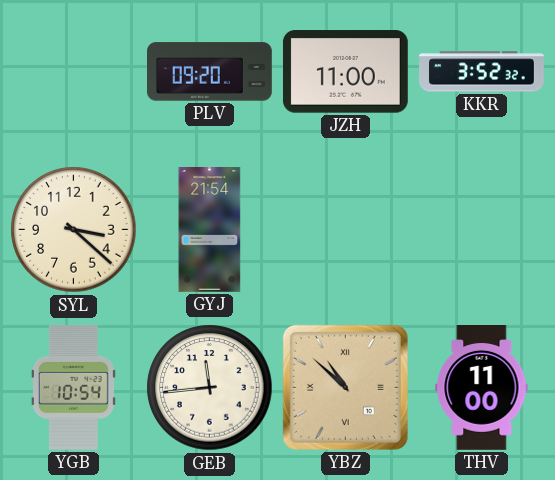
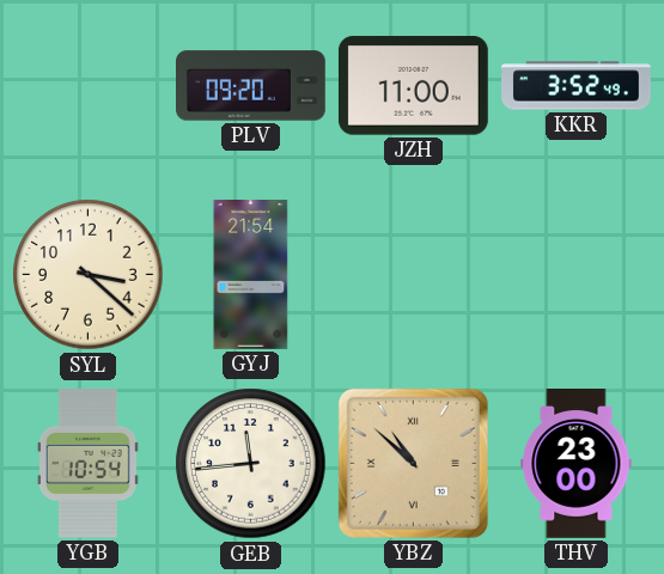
KKR: 3:52:32 -> 3:52:49 (577, 86)
THV: 11:00 -> 23:00 (577, 464)
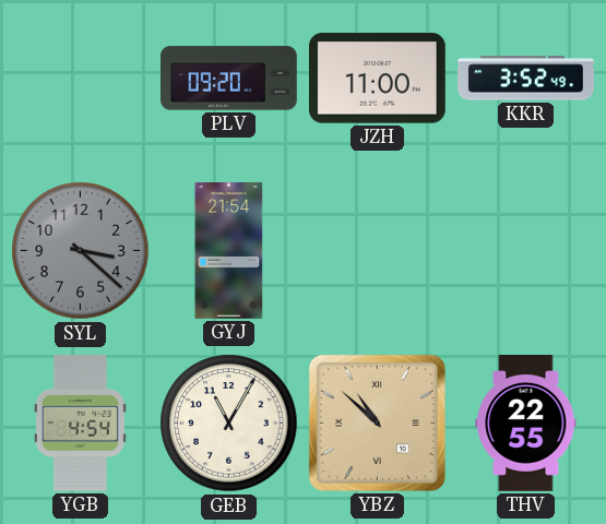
SYL dial: cream -> grey (81, 251)
YGB: 10:54 -> 4:54 (80, 422)
GEB: 11:44 -> 11:05 (229, 424)
THV: 23:00 -> 22:55 (526, 424)
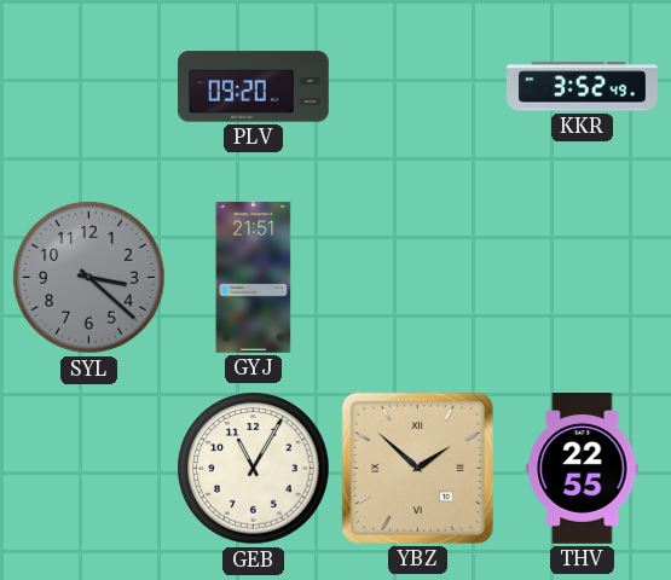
JZH: 11:00 -> none (377, 79)
GYJ: 21:54 -> 21:51 (254, 278)
YGB: 4:54 -> none (80, 422)
YBZ: 10:52 -> 1:52 (417, 468)
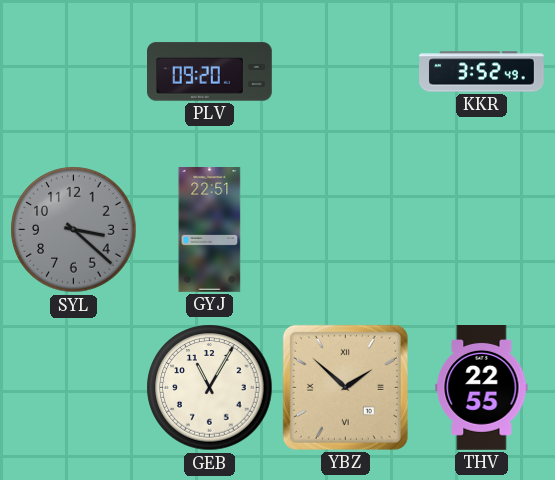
GYJ: 21:51 -> 22:51 (210, 230)
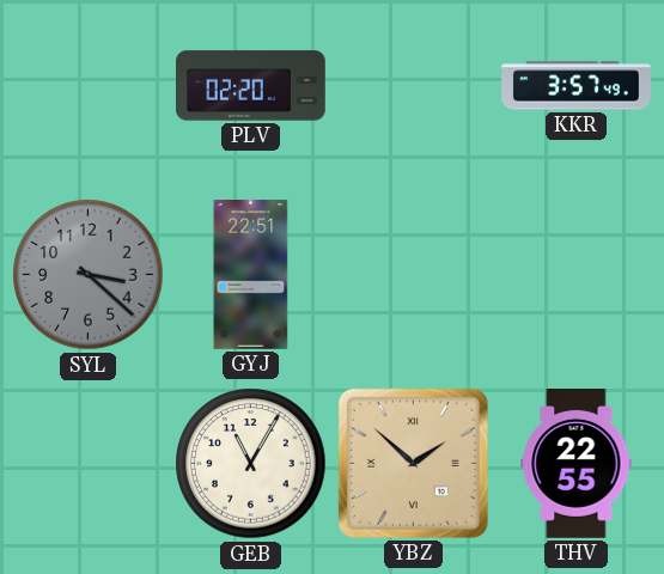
PLV: 09:20 -> 02:20 (251, 86)
KKR: 3:52 -> 3:57 (577, 86)
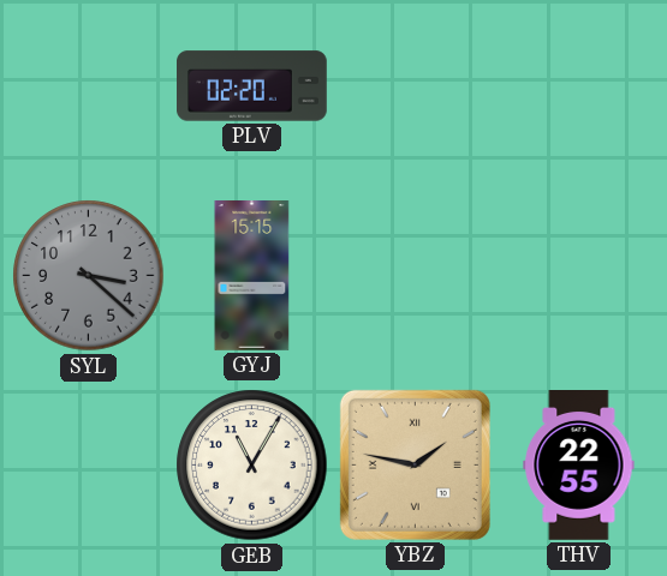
KKR: 3:57 -> none (577, 86)
GYJ: 22:51 -> 15:15 (252, 276)
YBZ: 1:52 -> 1:47 (415, 464)
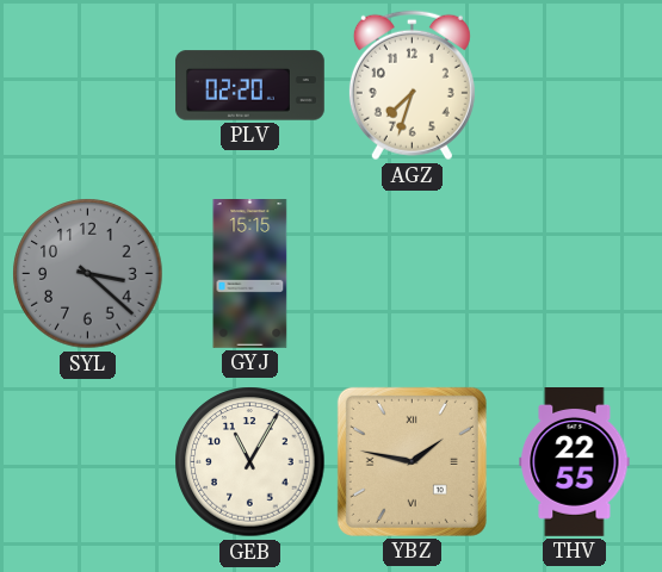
AGZ: none -> 7:33 (412, 86)
